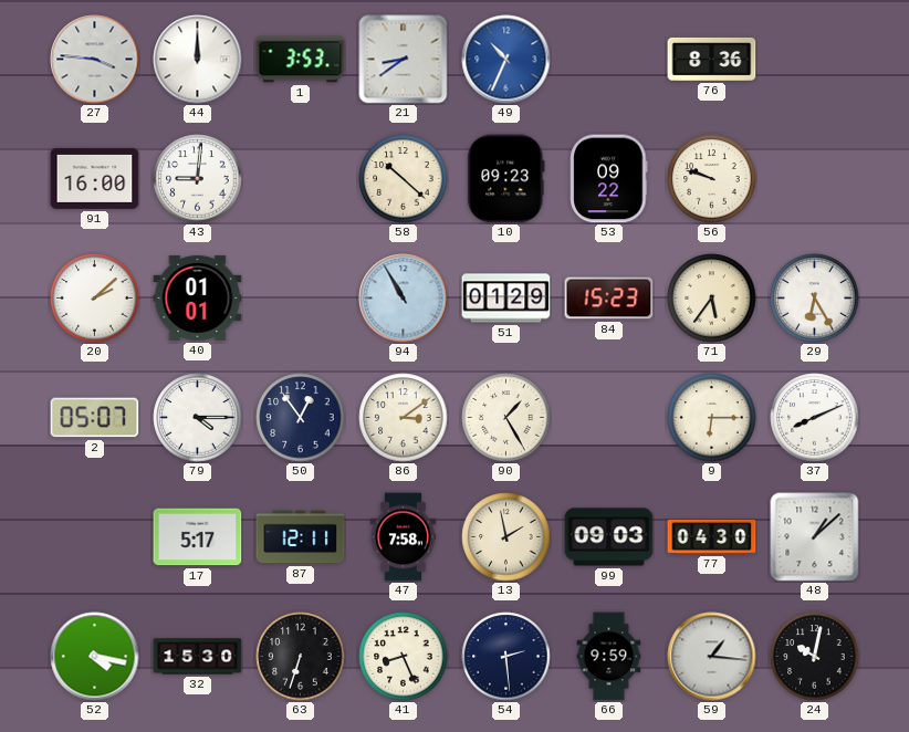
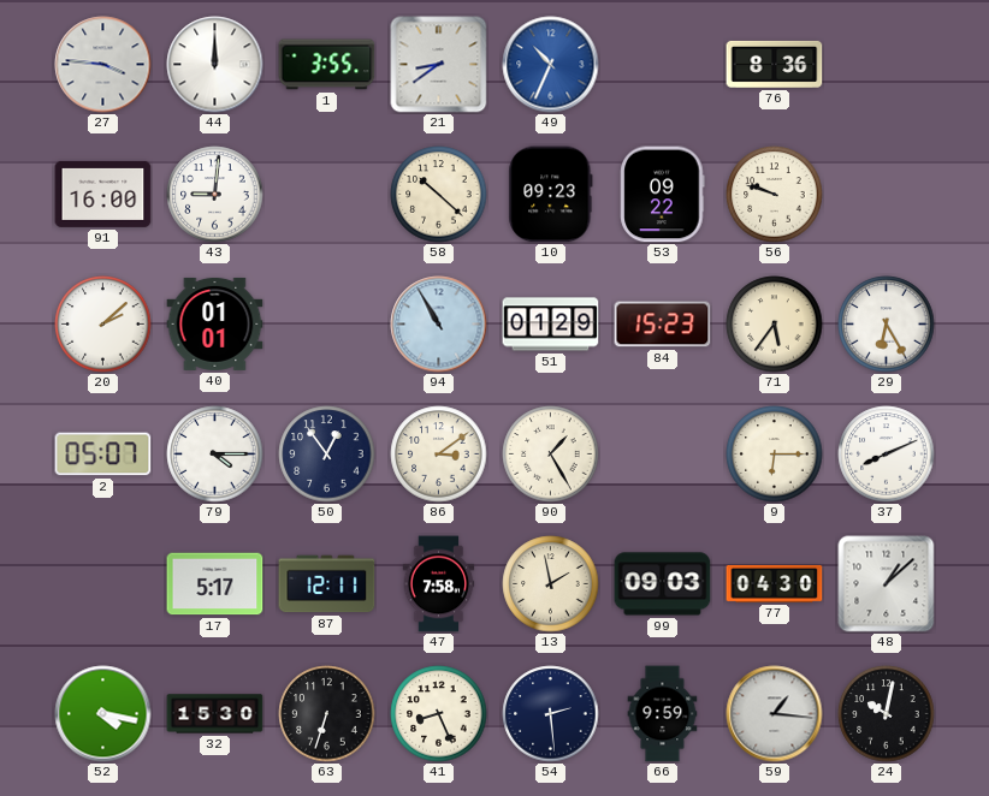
1: 3:53 -> 3:55 (327, 65)
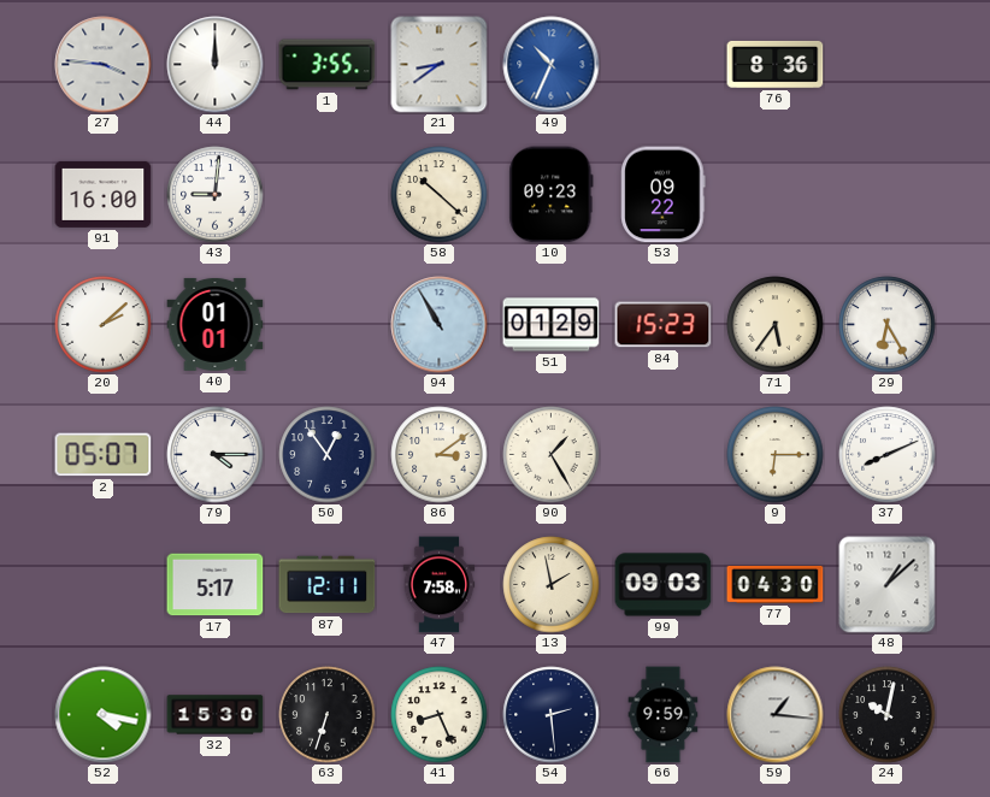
56: 9:48 -> none (775, 195)
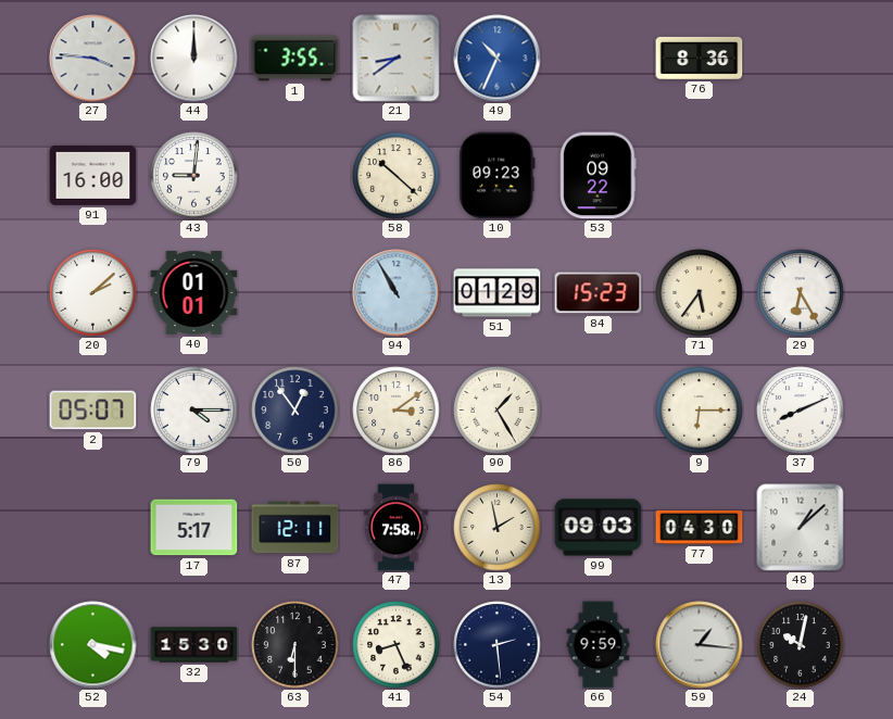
63: 6:33 -> 6:30 (295, 645)
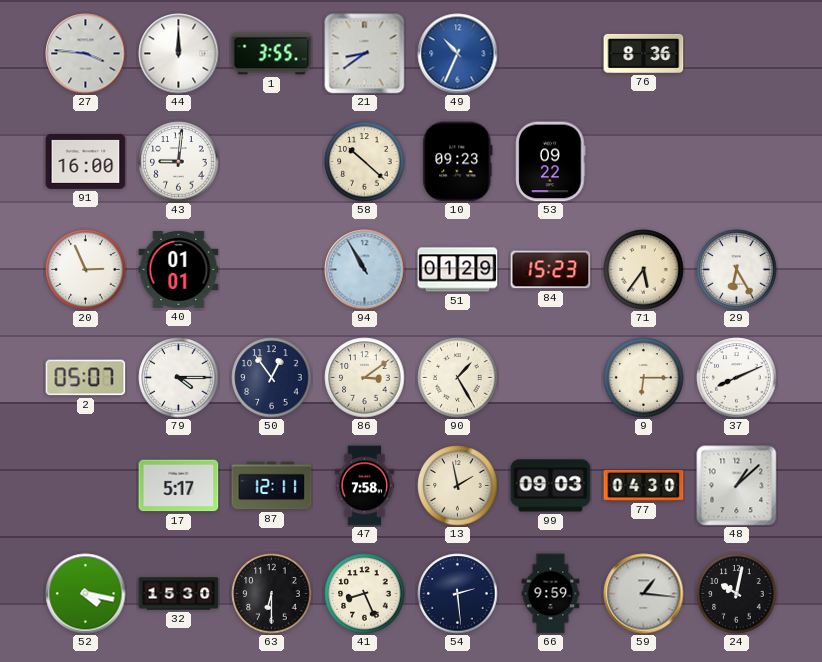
20: 2:08 -> 2:56 (86, 270)
